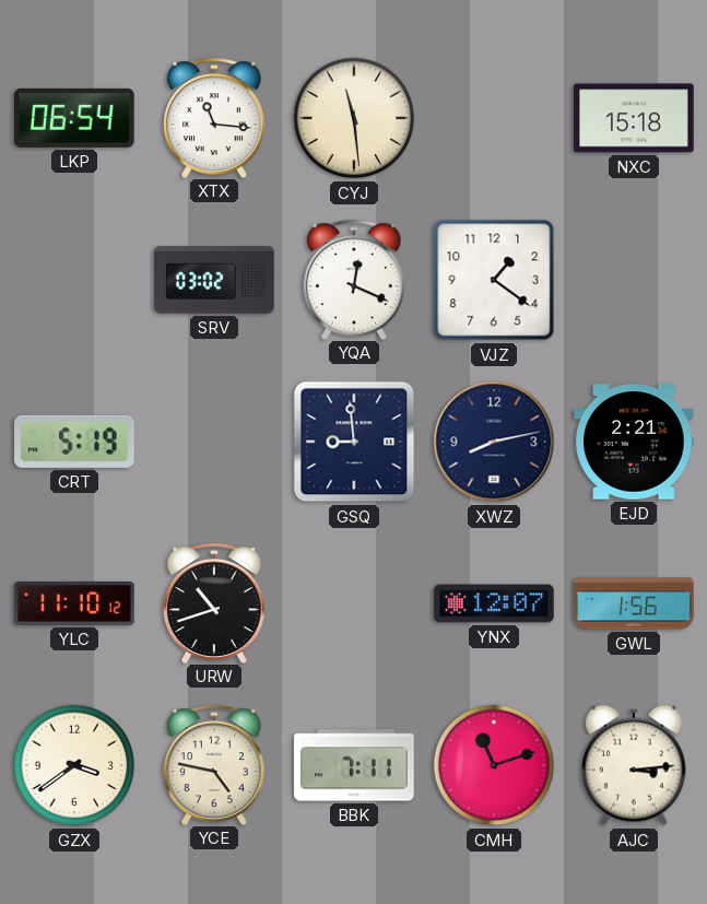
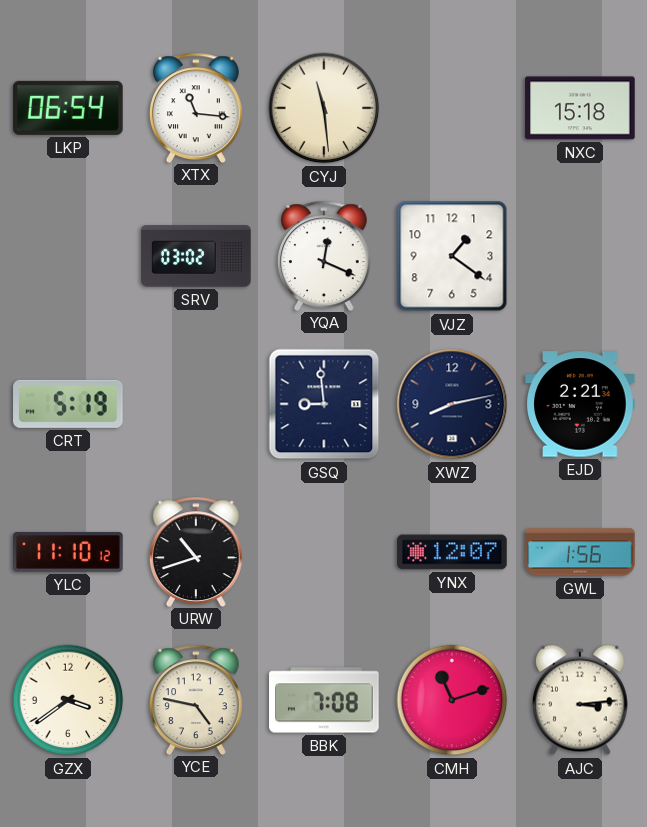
BBK: 7:11 -> 7:08 (324, 700)
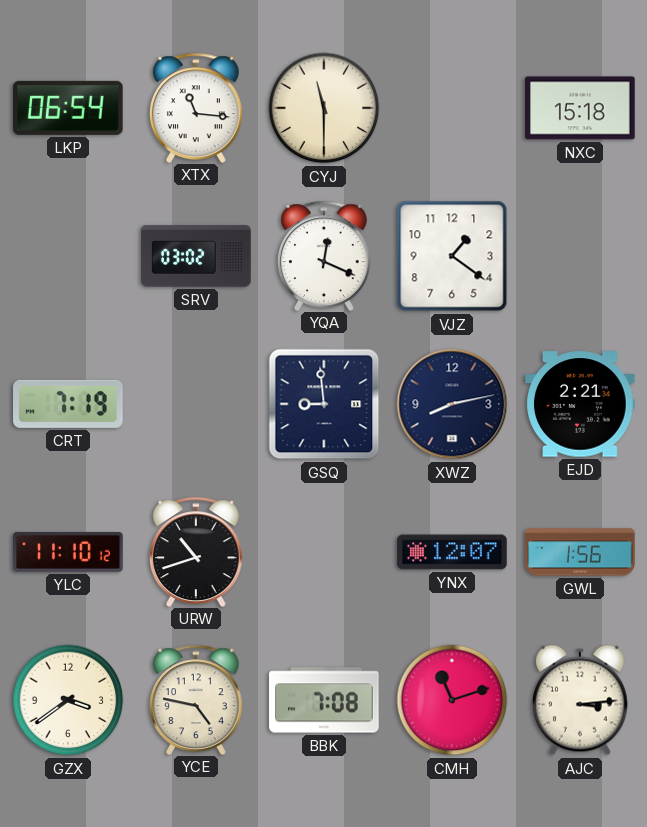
CYJ: 11:29 -> 11:30 (324, 108)
CRT: 5:19 -> 7:19 (68, 404)
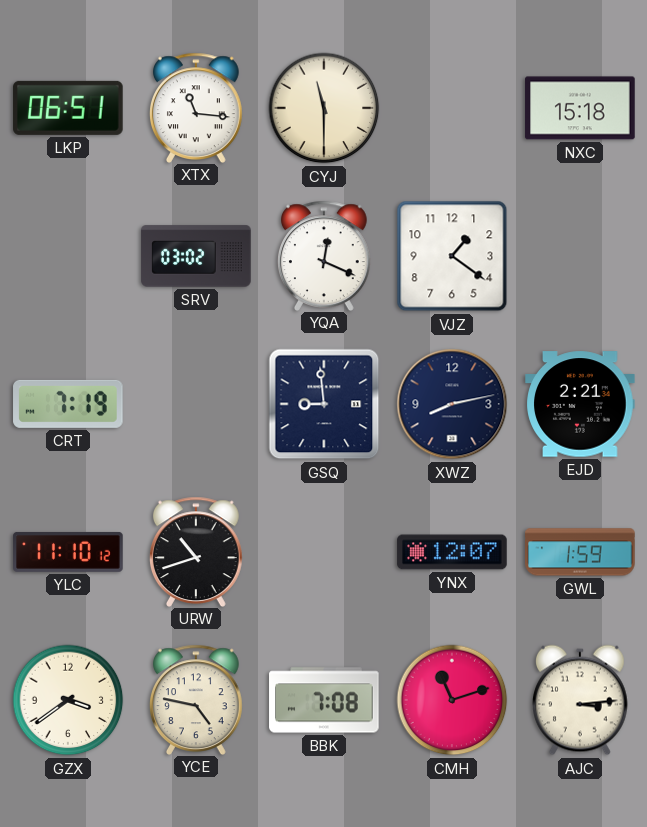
LKP: 06:54 -> 06:51 (68, 108)
GWL: 1:56 -> 1:59 (580, 552)
